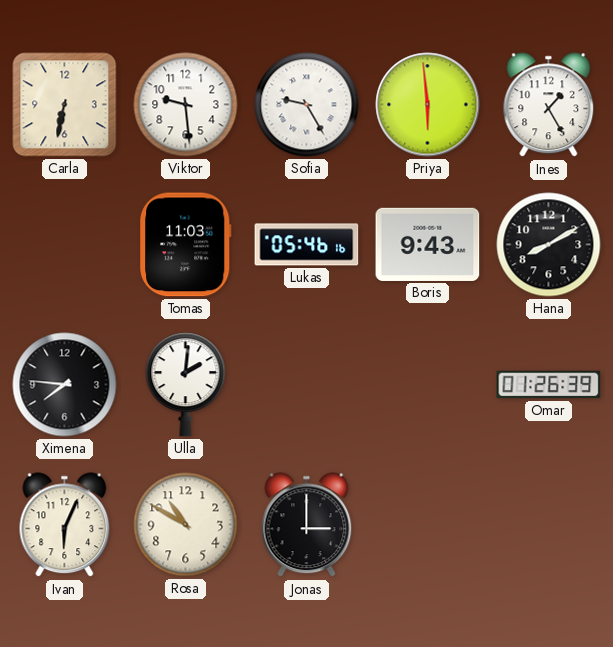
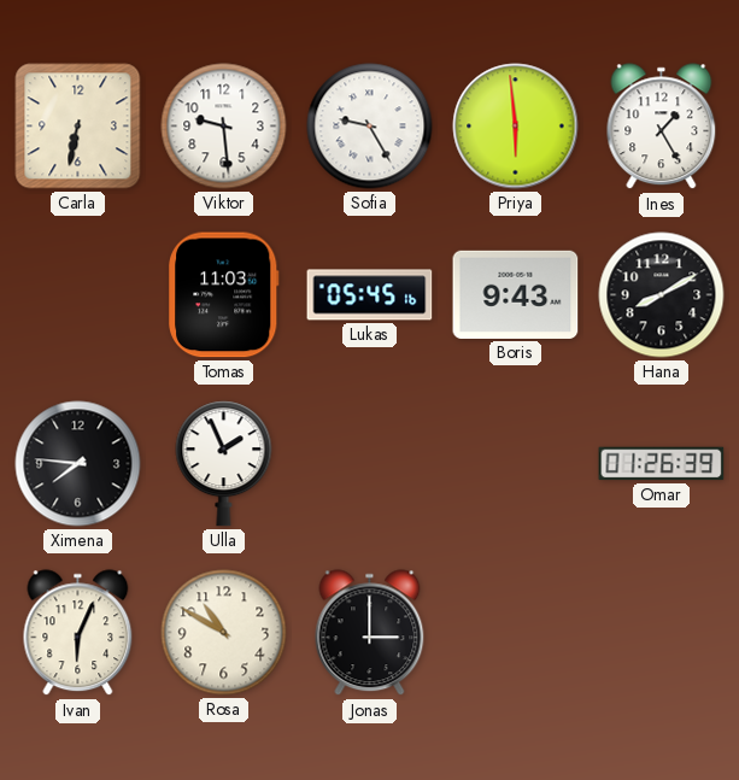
Lukas: 05:46 -> 05:45 (370, 295)
Ulla: 2:01 -> 1:56 (224, 464)
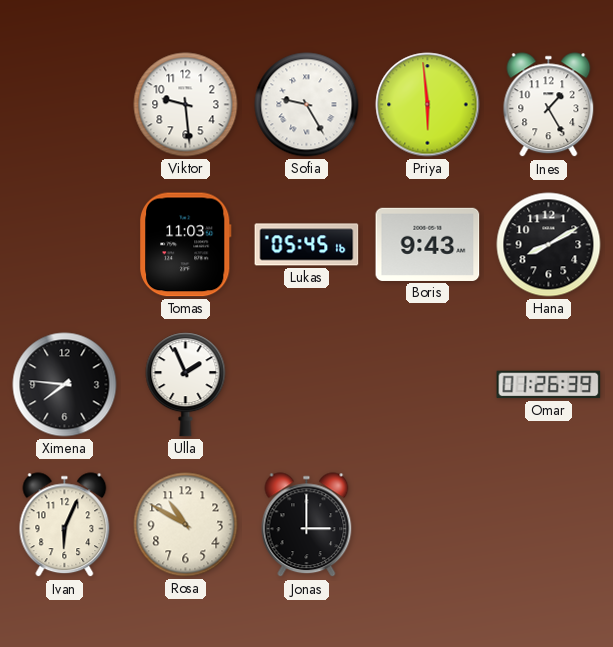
Carla: 6:32 -> none (78, 127)
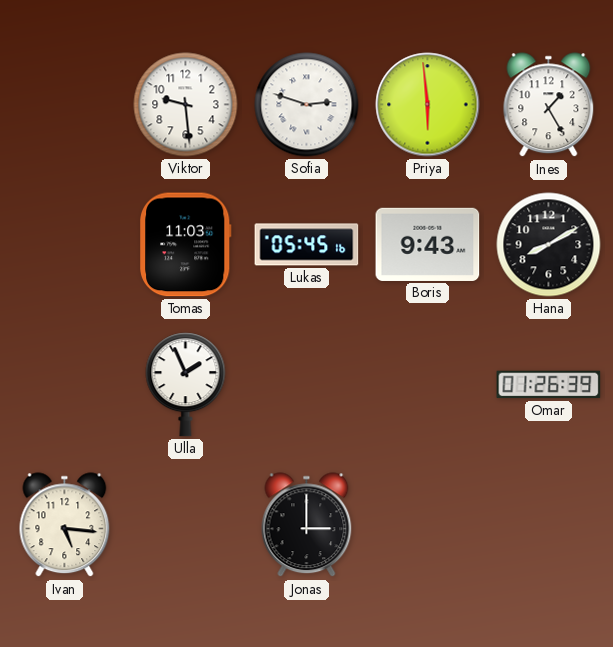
Sofia: 9:25 -> 2:48 (307, 105)
Ximena: 7:46 -> none (65, 385)
Ivan: 6:04 -> 5:16 (65, 525)
Rosa: 10:50 -> none (186, 525)
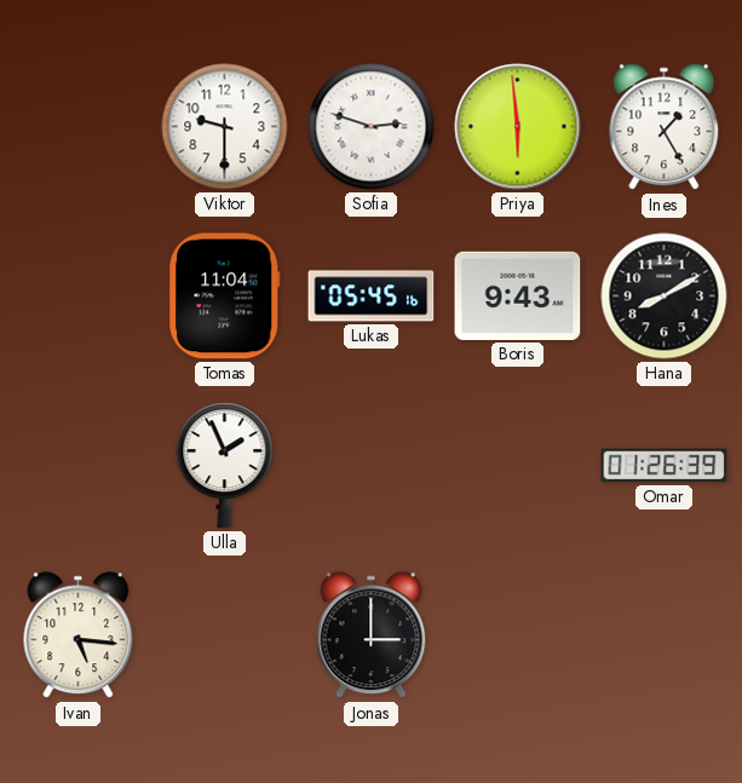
Viktor: 9:29 -> 9:30 (225, 127)
Tomas: 11:03 -> 11:04 (225, 296)
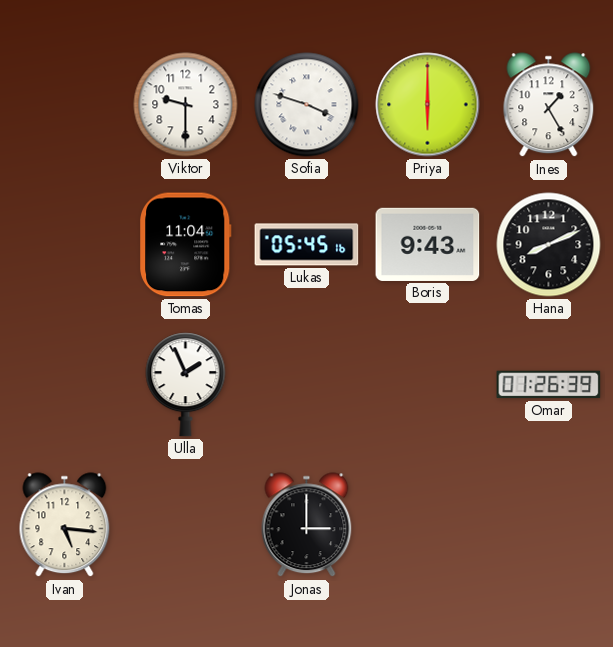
Sofia: 2:48 -> 3:48 (307, 105)
Priya: 5:59 -> 6:00 (428, 105)
Hana: 8:10 -> 8:11 (549, 245)
